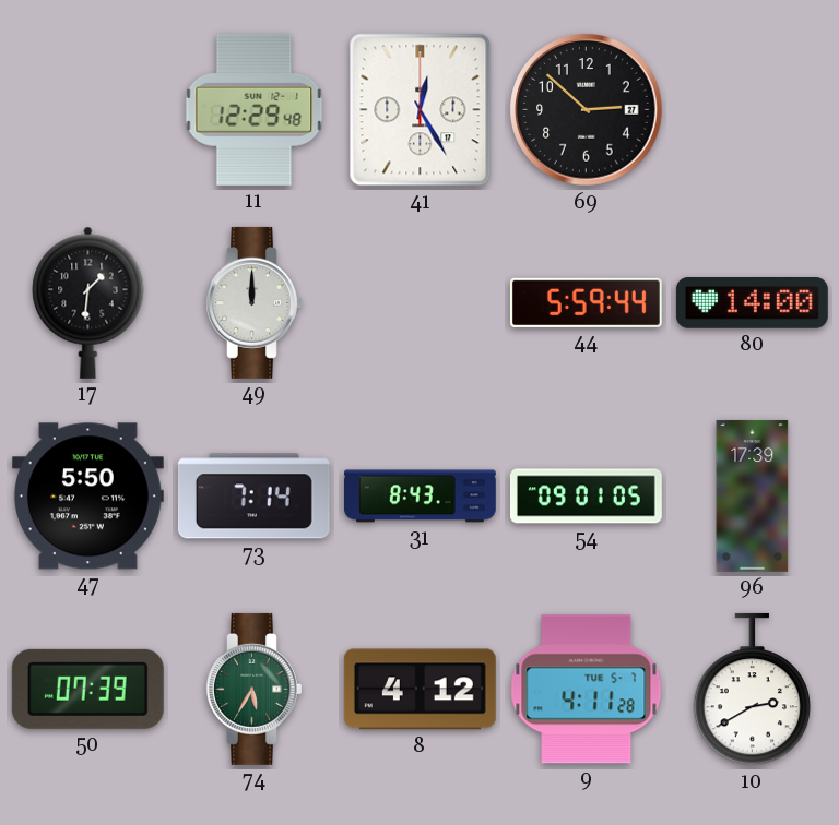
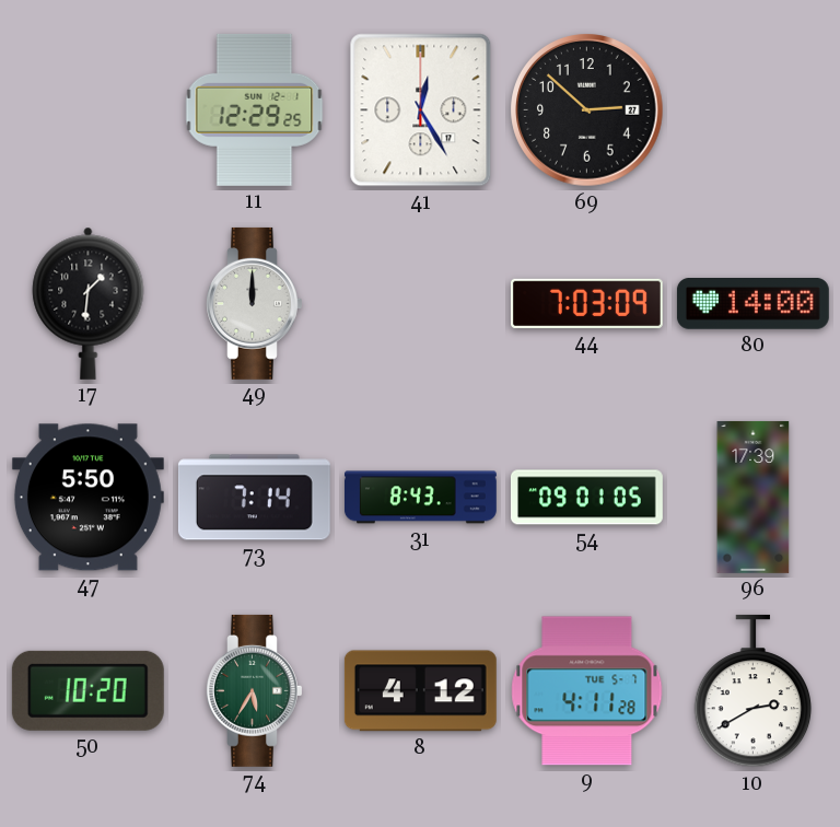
11: 12:29:48 -> 12:29:25 (255, 109)
44: 5:59 -> 7:03 (586, 303)
50: 07:39 -> 10:20 (87, 690)
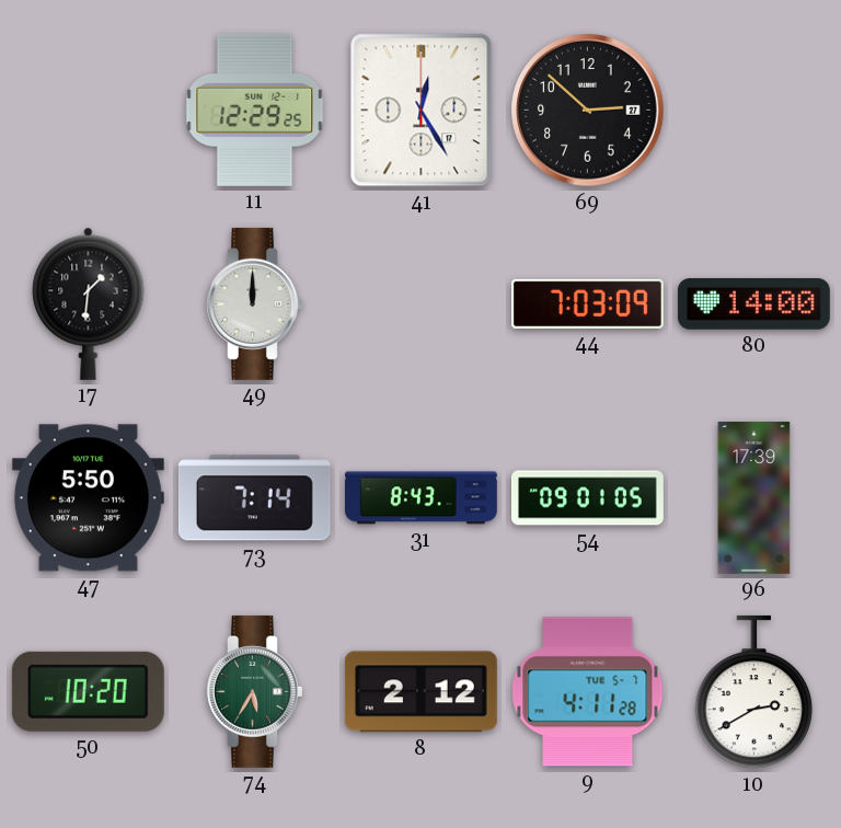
8: 4:12 -> 2:12 (420, 692)
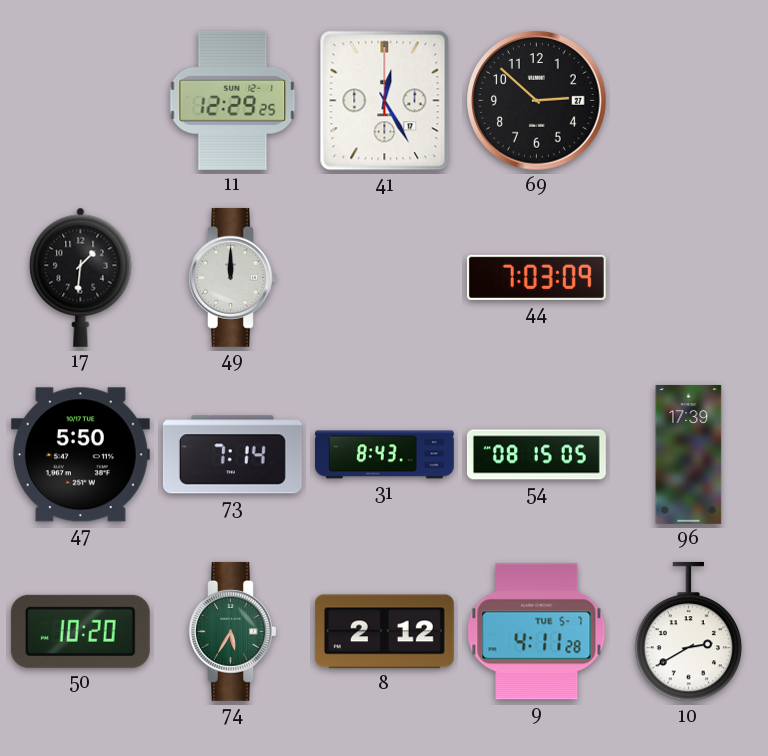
80: 14:00 -> none (753, 304)
54: 09:01 -> 08:15 (536, 455)
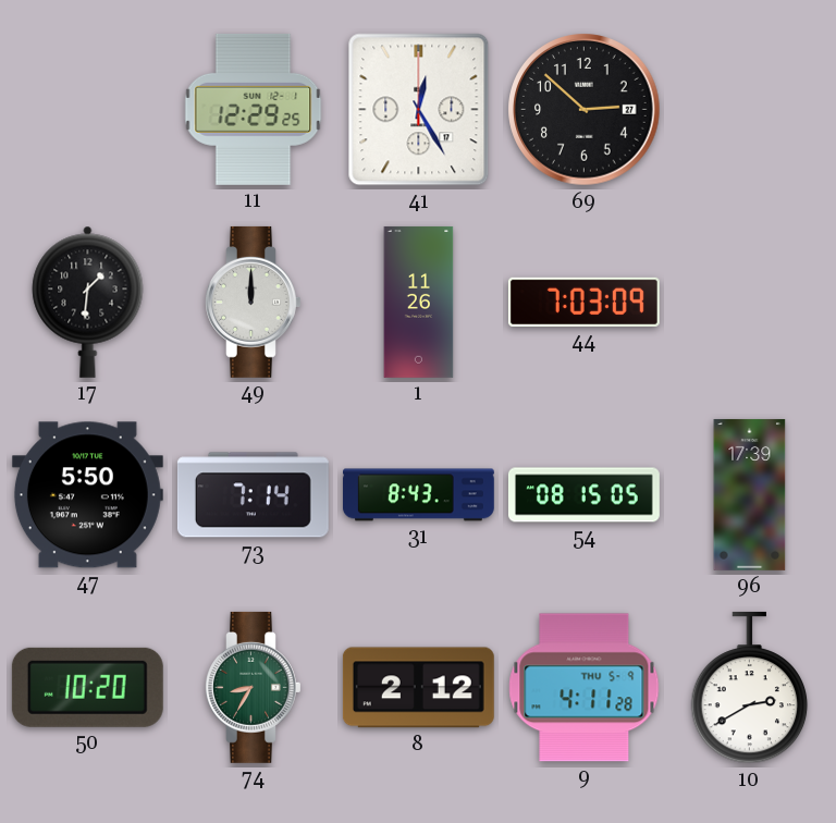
1: none -> 11:26 (419, 302)
74: 5:35 -> 8:35 (254, 687)
9 date: TUE 5-7 -> THU 5-9 (585, 688)
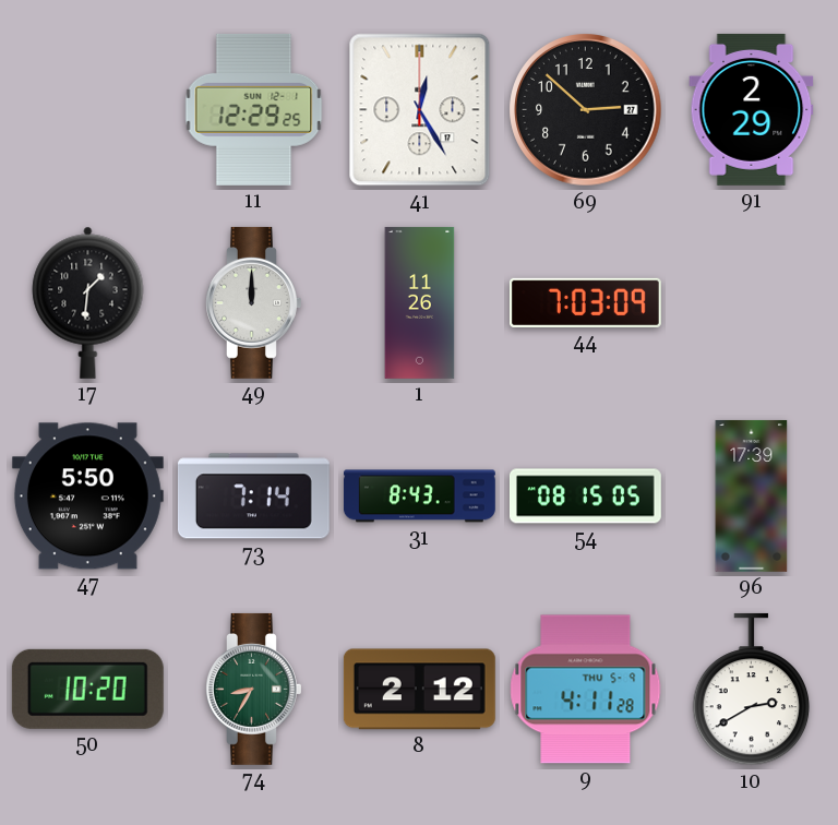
91: none -> 2:29 (752, 109)
